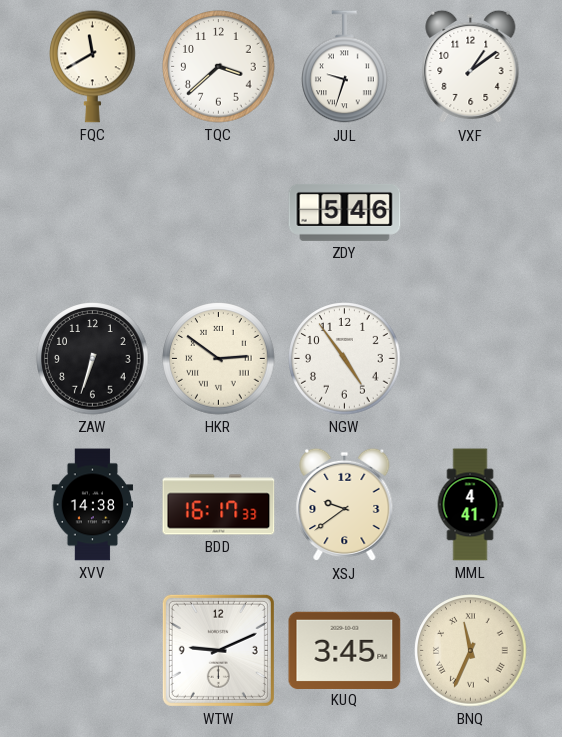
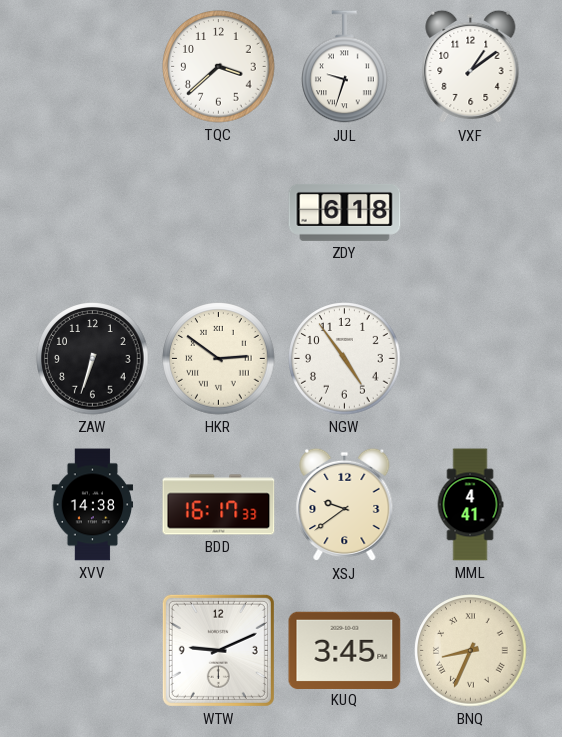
FQC: 11:40 -> none (93, 66)
ZDY: 5:46 -> 6:18 (345, 212)
BNQ: 11:34 -> 8:34 (471, 651)
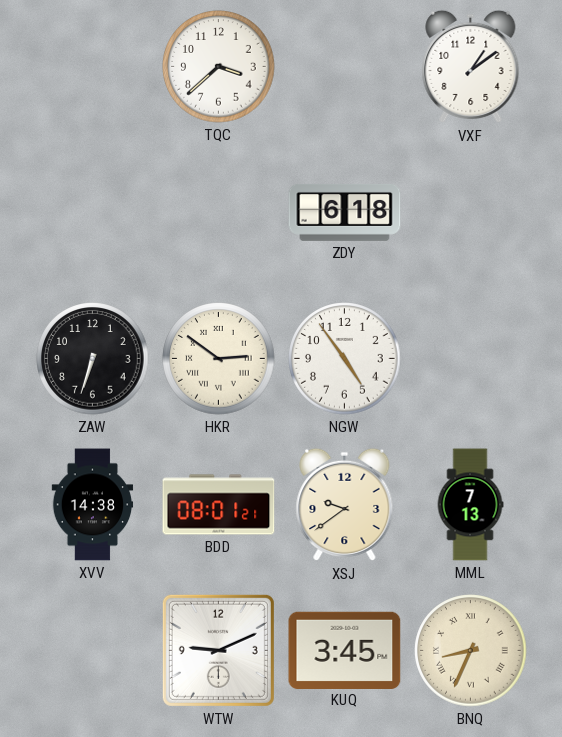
JUL: 9:33 -> none (345, 67)
BDD: 16:17 -> 08:01 (219, 505)
MML: 4:41 -> 7:13 (470, 505)
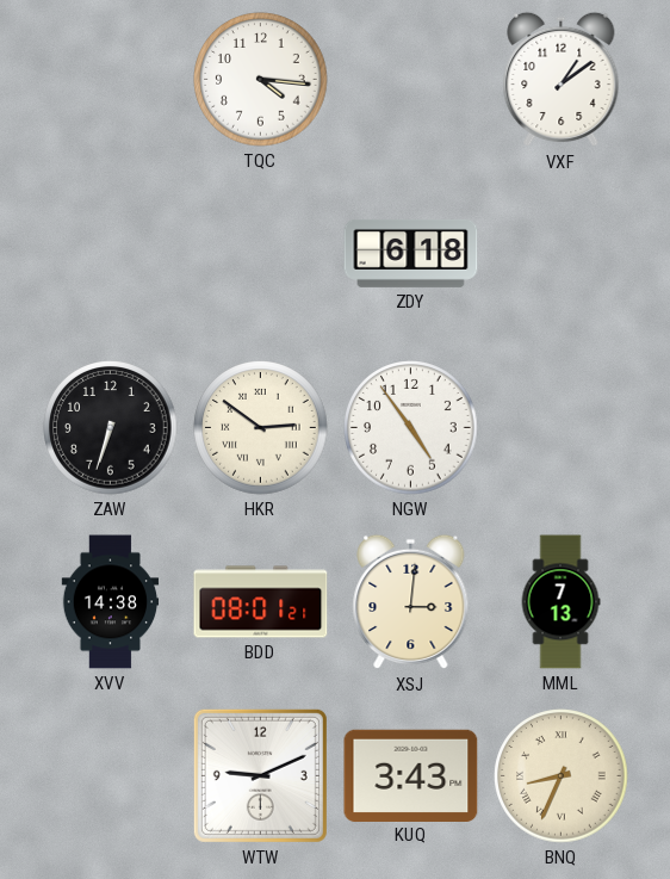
TQC: 3:38 -> 4:16 (261, 80)
XSJ: 9:39 -> 3:01 (411, 602)
KUQ: 3:45 -> 3:43 (411, 775)
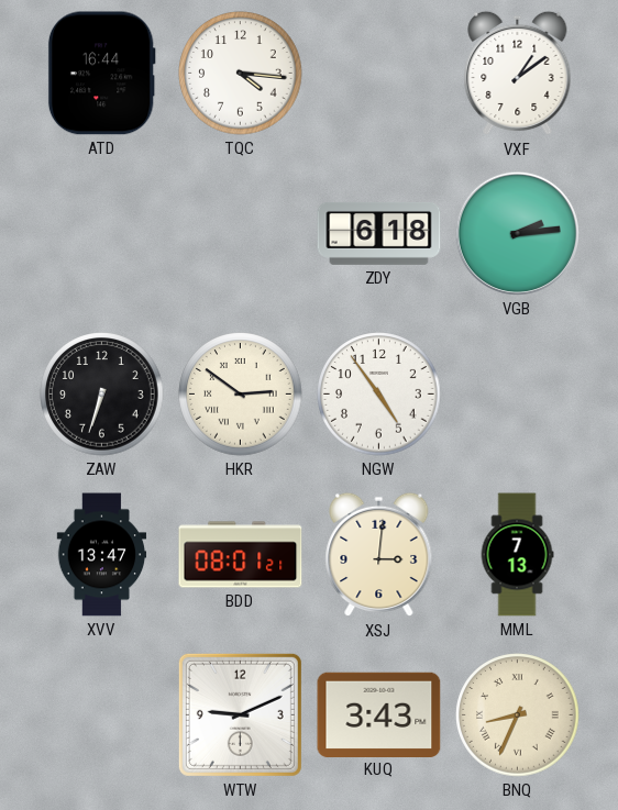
ATD: none -> 16:44 (101, 74)
VGB: none -> 2:14 (517, 233)
XVV: 14:38 -> 13:47 (102, 555)
